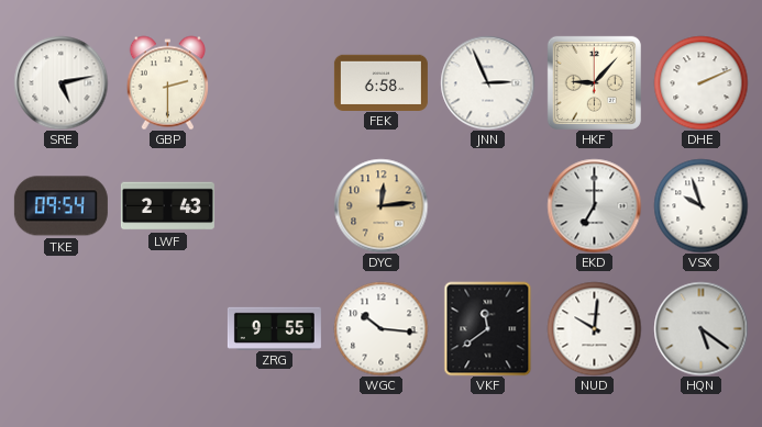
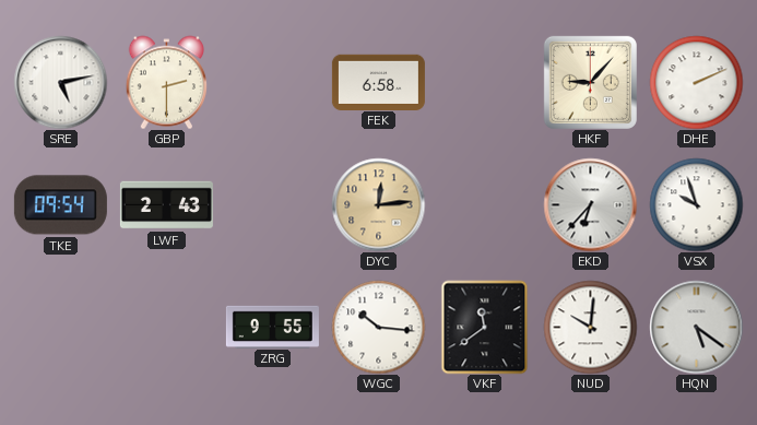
JNN: 2:56 -> none (487, 82)
EKD: 7:00 -> 6:37 (590, 204)
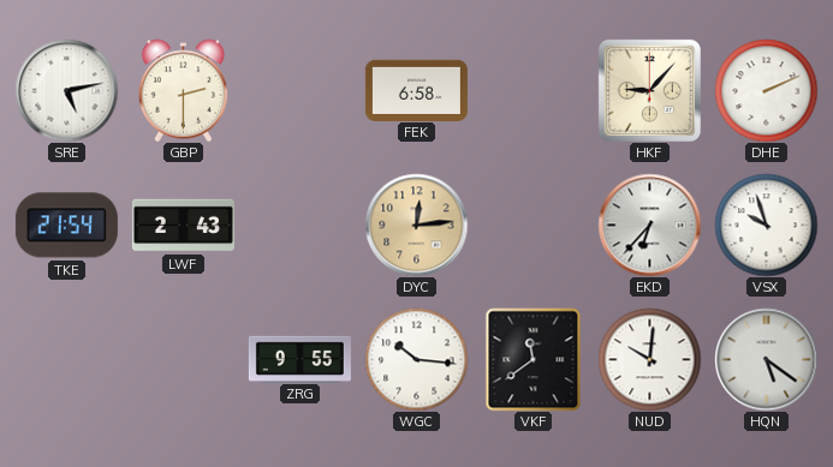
TKE: 09:54 -> 21:54 (66, 226)
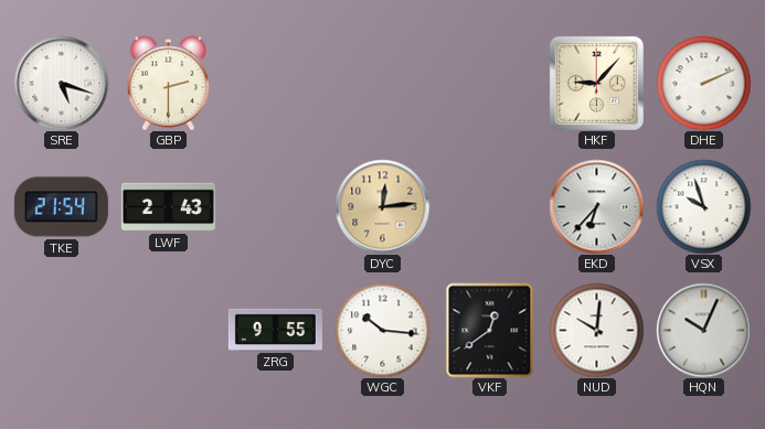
SRE: 5:13 -> 5:18 (61, 83)
FEK: 6:58 -> none (416, 90)
VKF: 11:39 -> 12:39 (490, 330)
HQN: 5:21 -> 10:04 (703, 330)
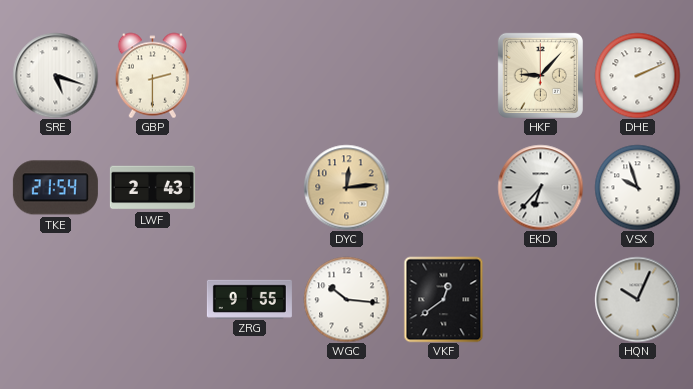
NUD: 10:01 -> none (596, 330)
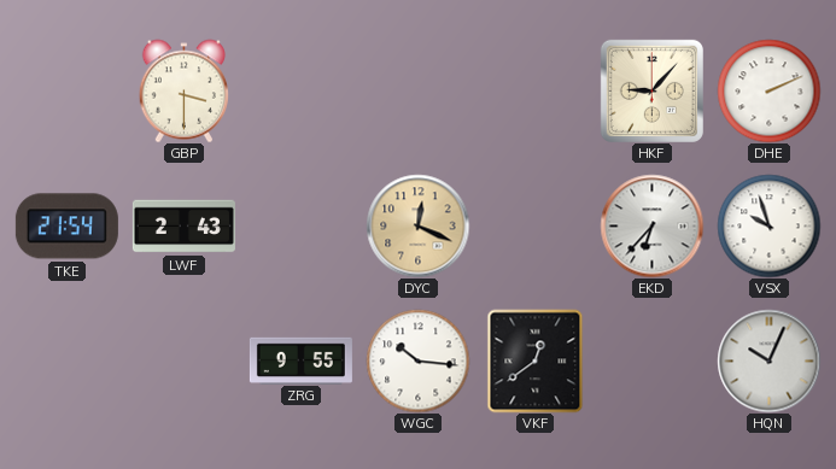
SRE: 5:18 -> none (55, 75)
GBP: 2:30 -> 3:30 (183, 90)
DYC: 12:14 -> 12:19 (417, 225)
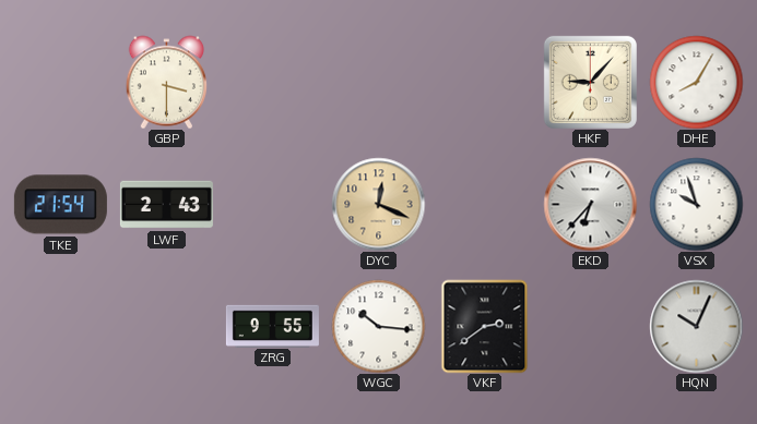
DHE: 2:11 -> 8:05 (696, 82)
VKF: 12:39 -> 2:39 (485, 326)
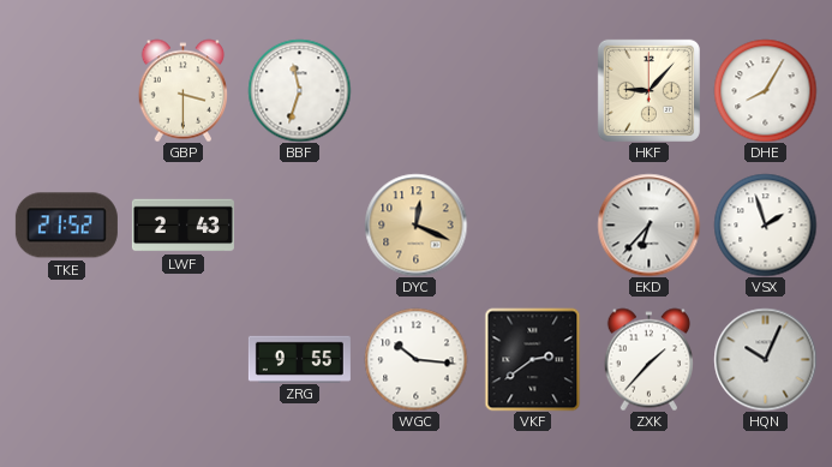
BBF: none -> 11:33 (299, 90)
TKE: 21:54 -> 21:52 (66, 226)
VSX: 9:57 -> 1:57 (765, 224)
ZXK: none -> 1:37 (648, 359)
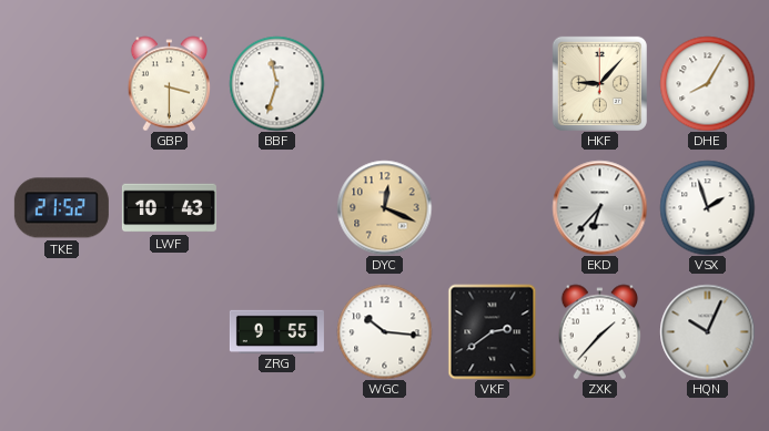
LWF: 2:43 -> 10:43 (169, 208)
